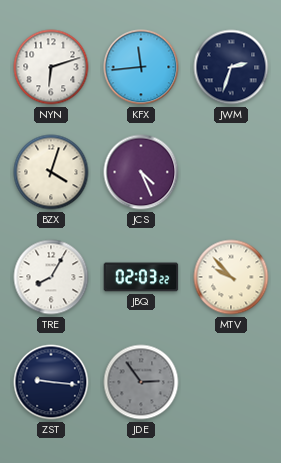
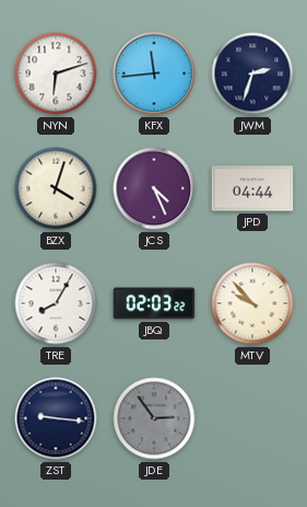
JPD: none -> 04:44 (252, 188)
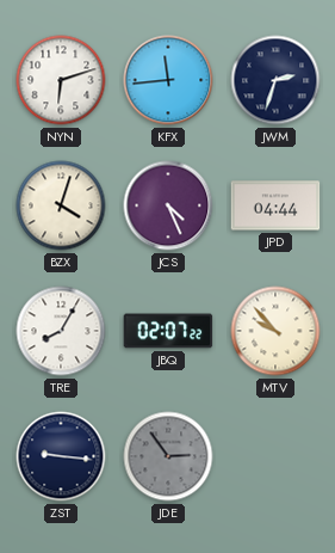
JBQ: 02:03 -> 02:07 (168, 331)
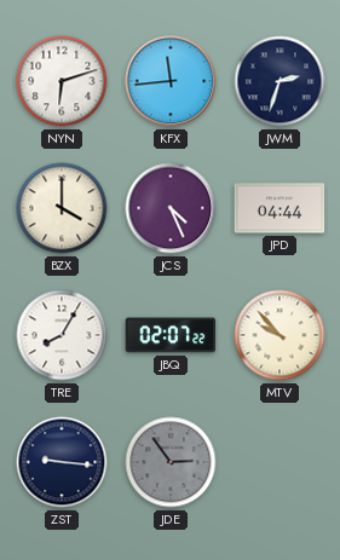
BZX: 4:03 -> 4:00 (62, 208)
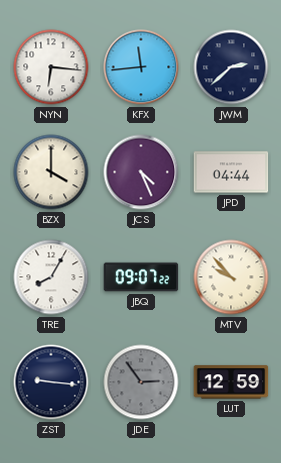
NYN: 6:12 -> 6:16 (51, 67)
JWM: 2:33 -> 2:38 (231, 67)
JBQ: 02:07 -> 09:07 (141, 277)
LUT: none -> 12:59 (231, 382)
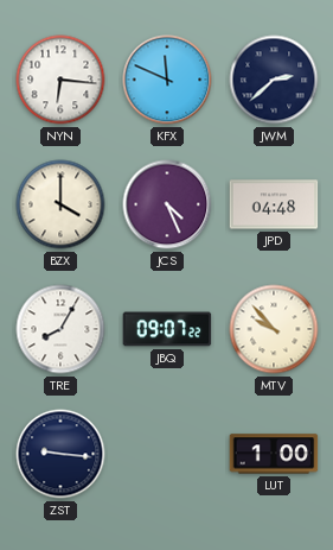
KFX: 11:44 -> 11:49 (167, 80)
JPD: 04:44 -> 04:48 (274, 204)
JDE: 2:54 -> none (141, 382)
LUT: 12:59 -> 1:00 (274, 454)
